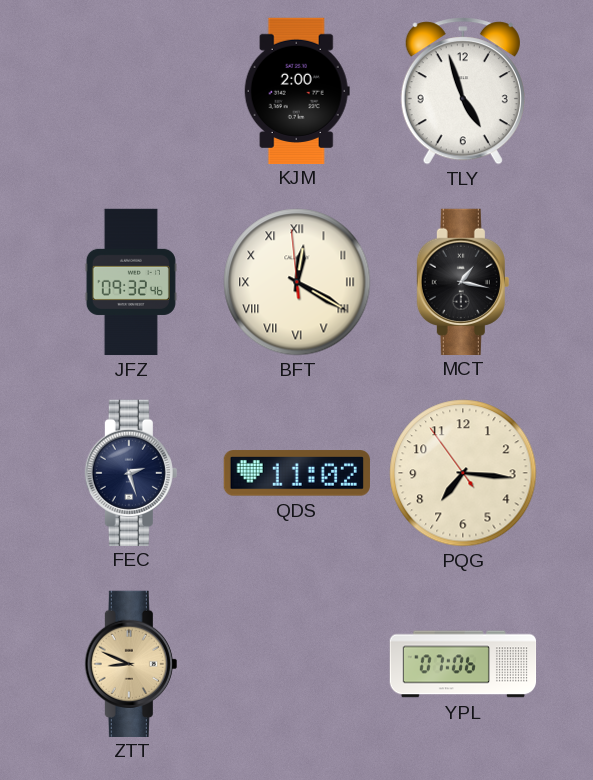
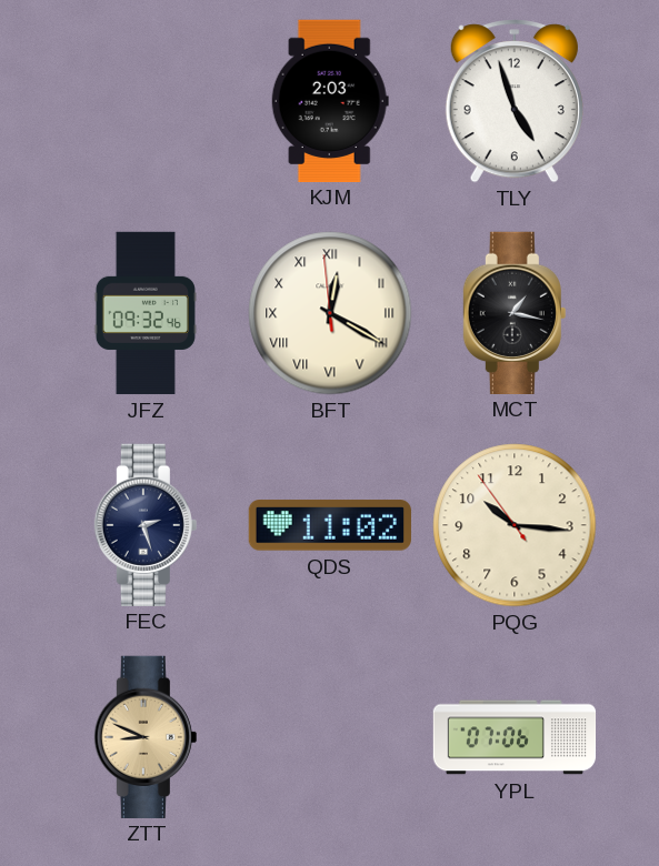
KJM: 2:00 -> 2:03 (330, 100)
PQG: 7:15 -> 10:15 (515, 525)
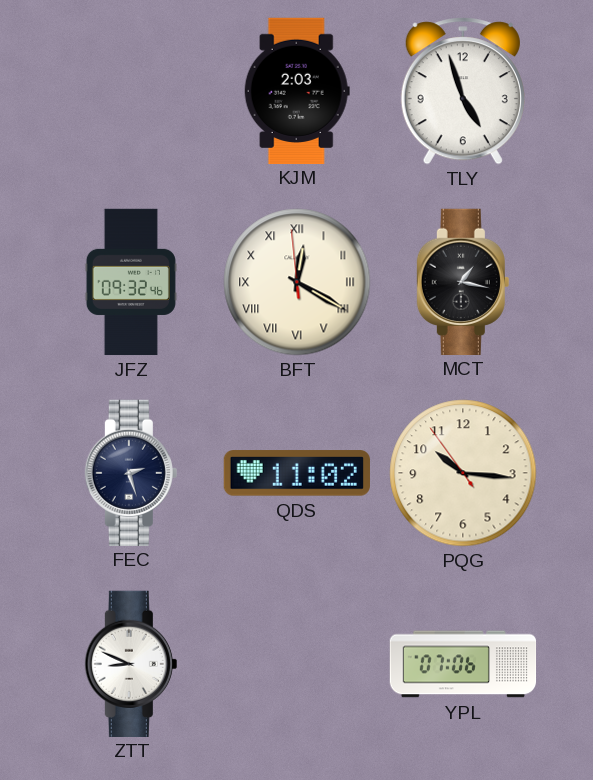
ZTT dial: champagne -> white (131, 663)
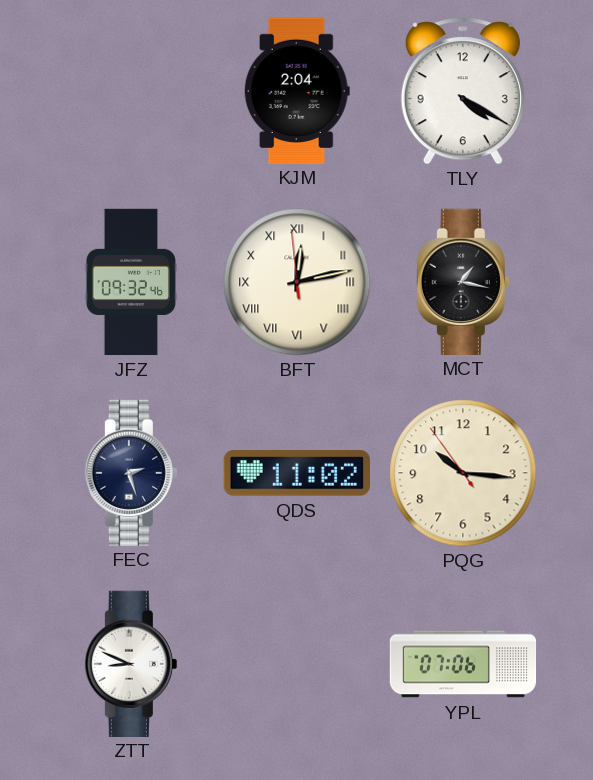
KJM: 2:03 -> 2:04 (297, 90)
TLY: 4:57 -> 4:20 (463, 91)
BFT: 12:19 -> 12:12 (297, 282)
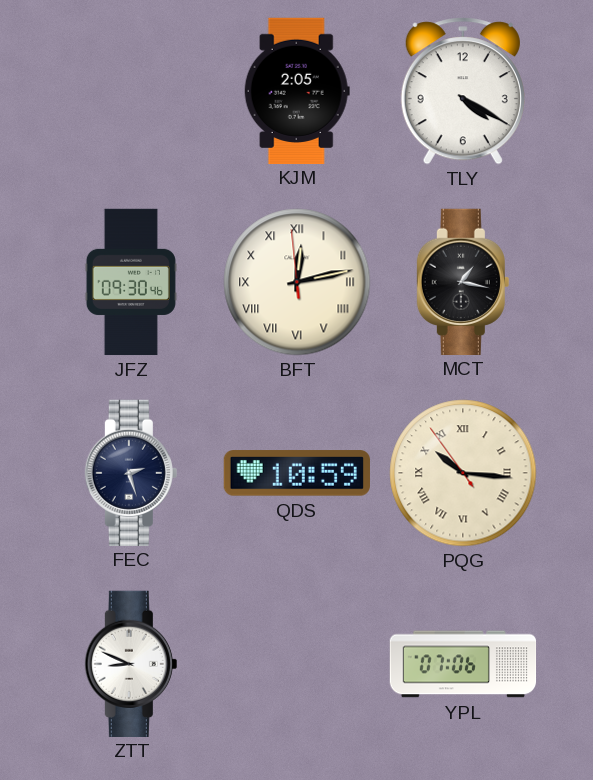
KJM: 2:04 -> 2:05 (297, 90)
JFZ: 09:32 -> 09:30 (131, 282)
QDS: 11:02 -> 10:59 (297, 473)
PQG numerals: Arabic -> Roman (463, 473)
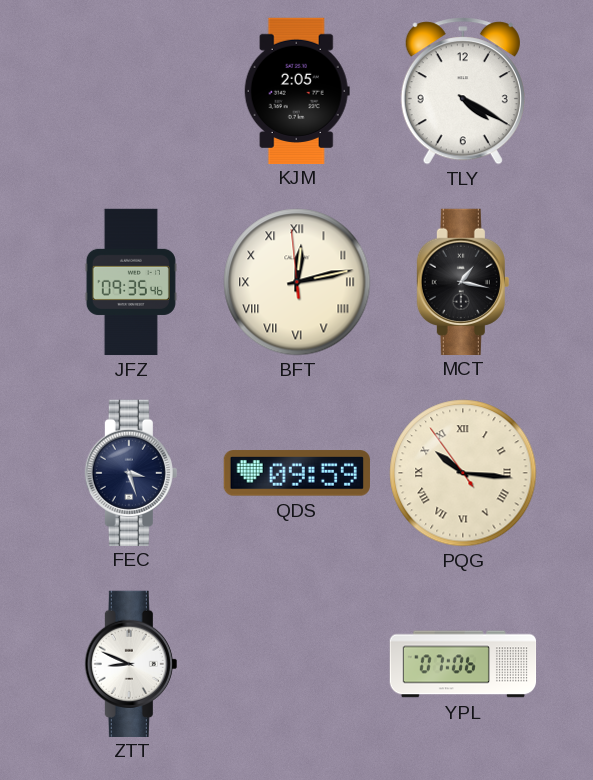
JFZ: 09:30 -> 09:35 (131, 282)
FEC: 2:27 -> 3:27 (131, 472)
QDS: 10:59 -> 09:59 (297, 473)
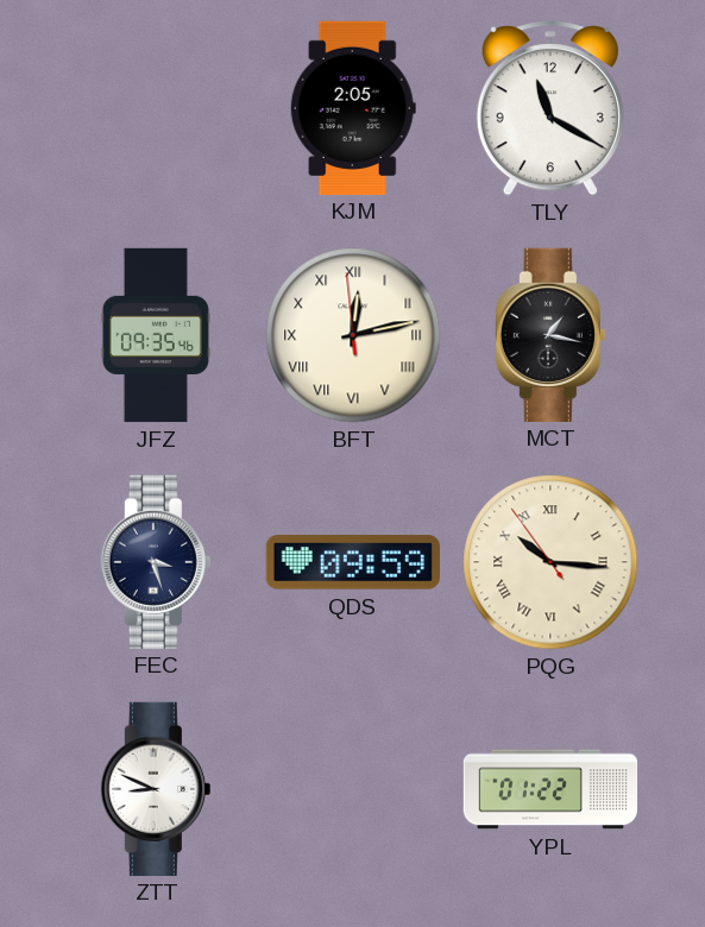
TLY: 4:20 -> 11:20 (550, 108)
YPL: 07:06 -> 01:22 (550, 789)
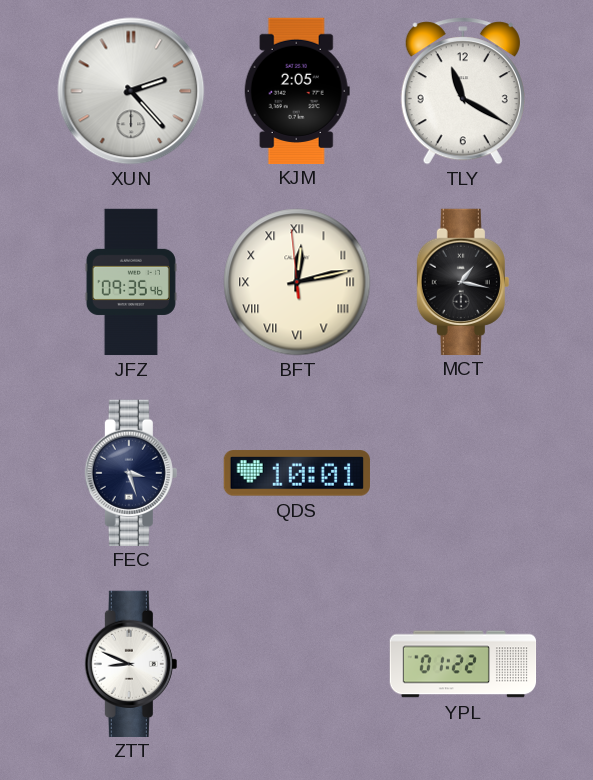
XUN: none -> 2:23 (131, 91)
QDS: 09:59 -> 10:01 (297, 473)
PQG: 10:15 -> none (550, 562)
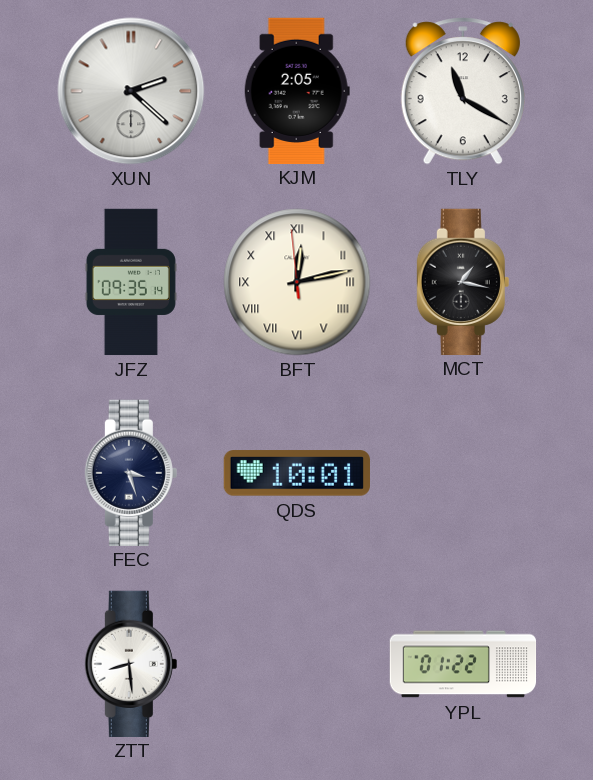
XUN: 2:23 -> 2:22 (131, 91)
JFZ: 09:35:46 -> 09:35:14 (131, 282)
ZTT: 8:49 -> 8:29 (131, 663)
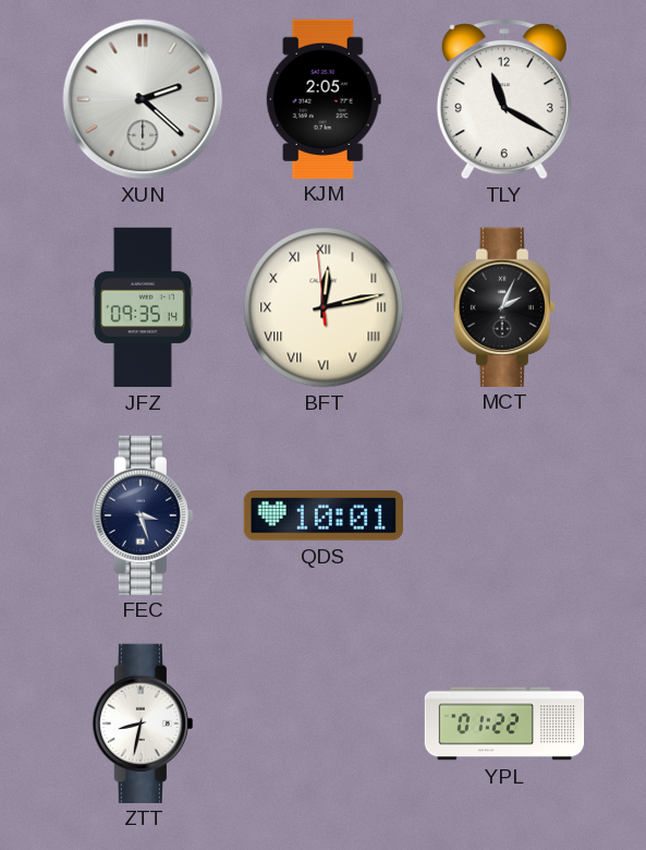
MCT: 1:17 -> 2:04 (504, 306)
ZTT: 8:29 -> 8:32 (143, 722)
